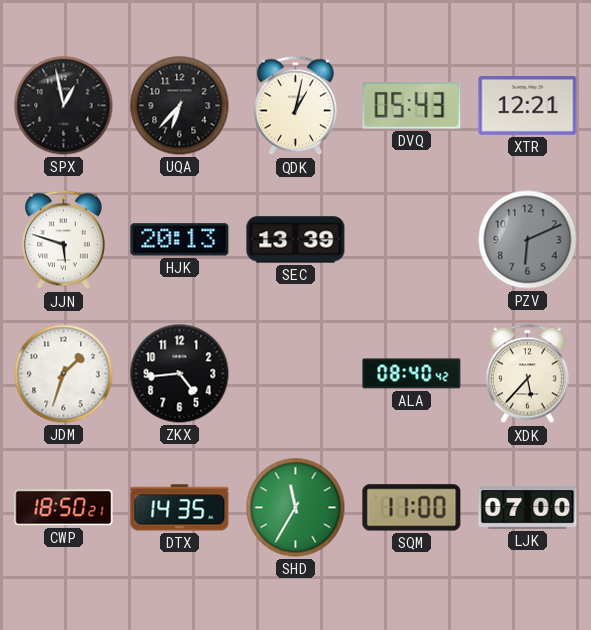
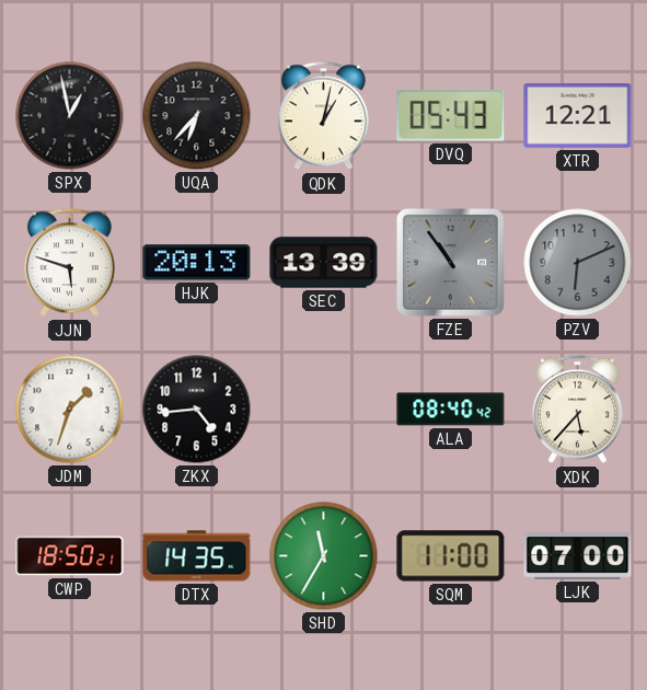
FZE: none -> 10:54 (450, 262)
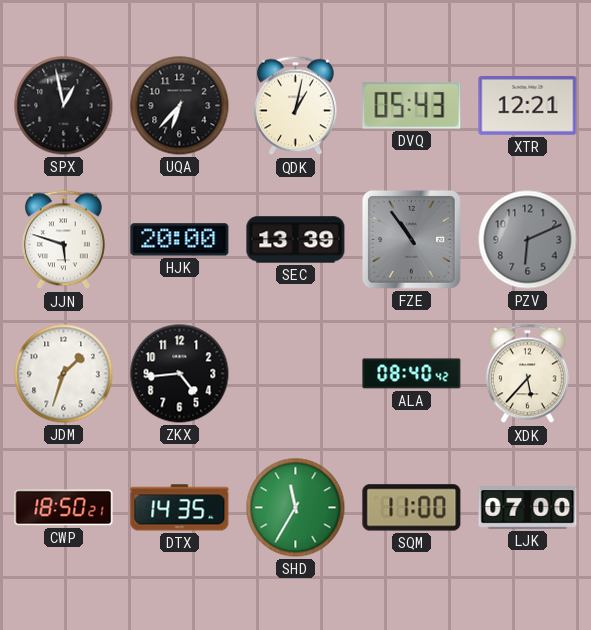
HJK: 20:13 -> 20:00 (180, 240)
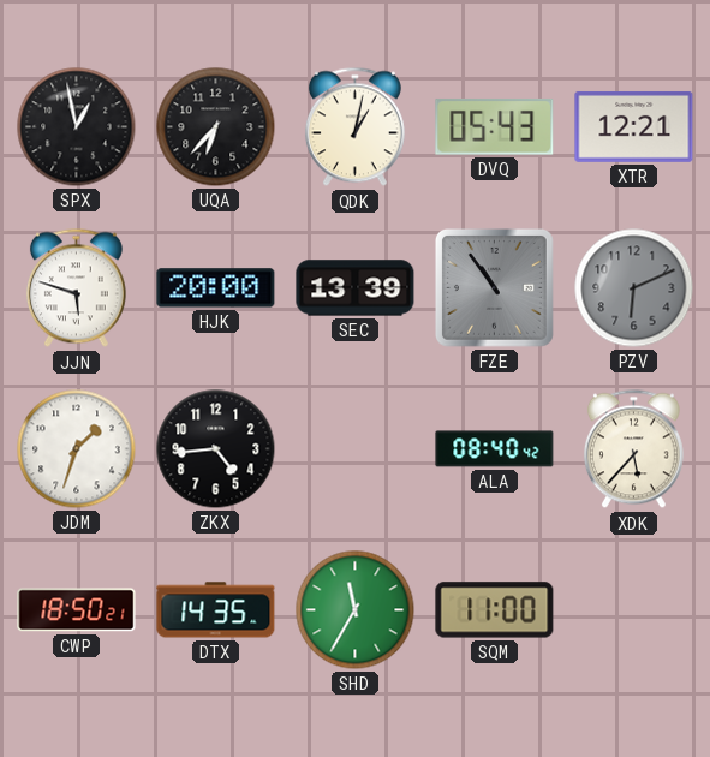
LJK: 07:00 -> none (528, 508)
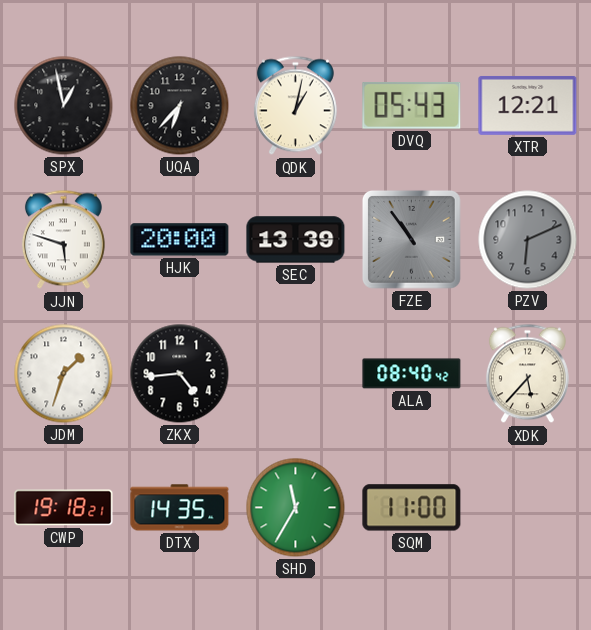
CWP: 18:50 -> 19:18 (64, 508)
